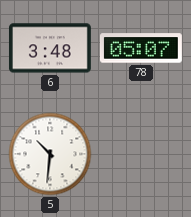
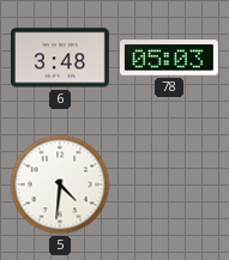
78: 05:07 -> 05:03 (169, 58)
5: 10:31 -> 4:31 (60, 185)
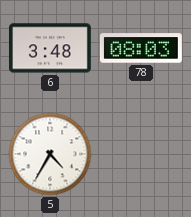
78: 05:03 -> 08:03 (141, 48)
5: 4:31 -> 4:35 (50, 154)
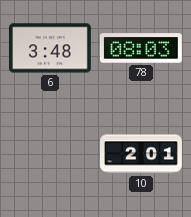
5: 4:35 -> none (50, 154)
10: none -> 2:01 (142, 154)
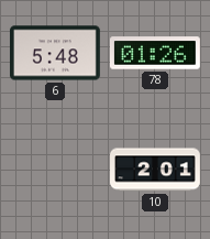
6: 3:48 -> 5:48 (55, 53)
78: 08:03 -> 01:26 (155, 53)
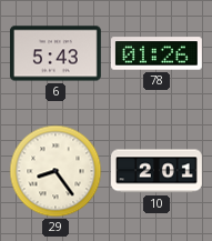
6: 5:48 -> 5:43 (55, 53)
29: none -> 8:24 (55, 171)
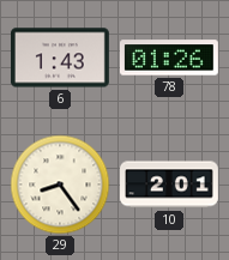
6: 5:43 -> 1:43 (60, 58)
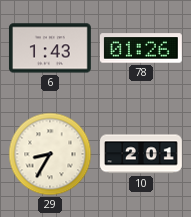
29: 8:24 -> 8:35 (50, 154)
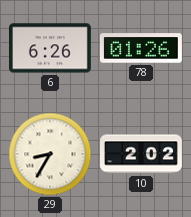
6: 1:43 -> 6:26 (50, 48)
10: 2:01 -> 2:02 (142, 154)
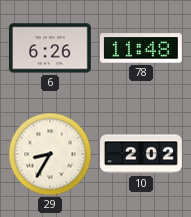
78: 01:26 -> 11:48 (141, 48)
